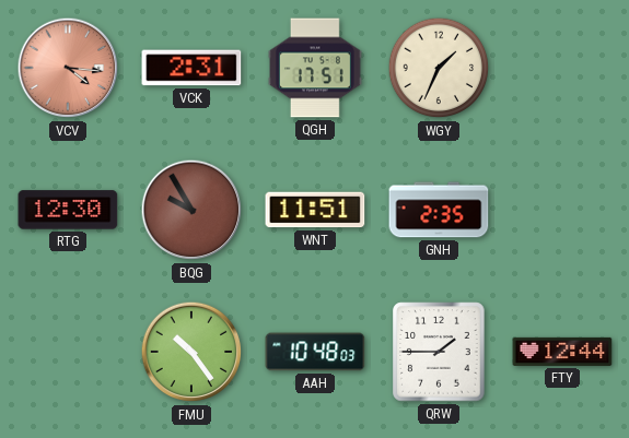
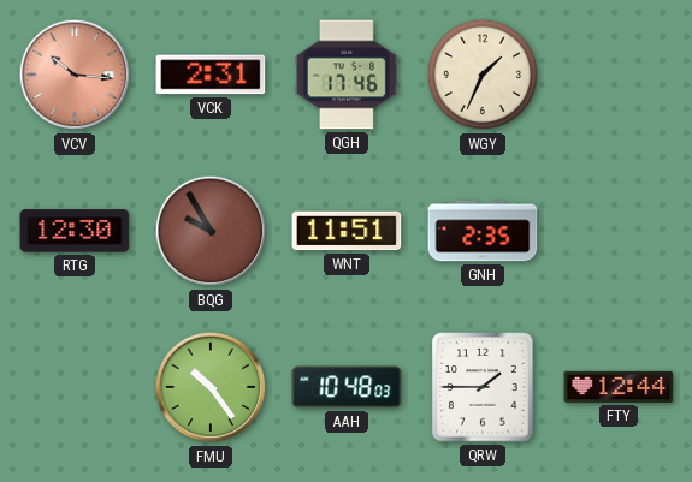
VCV: 4:16 -> 10:16 (75, 75)
QGH: 17:51 -> 17:46 (348, 75)
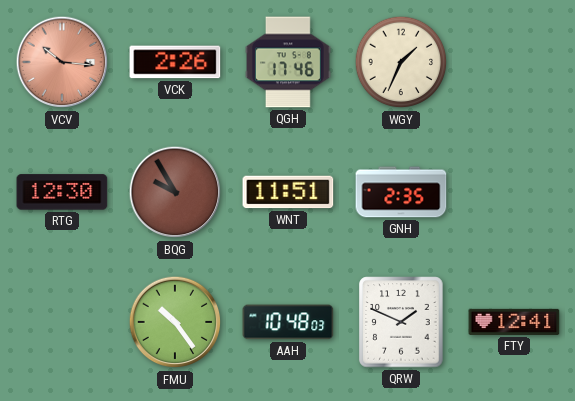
VCK: 2:31 -> 2:26 (175, 62)
QRW: 1:45 -> 1:49 (401, 322)
FTY: 12:44 -> 12:41 (514, 322)
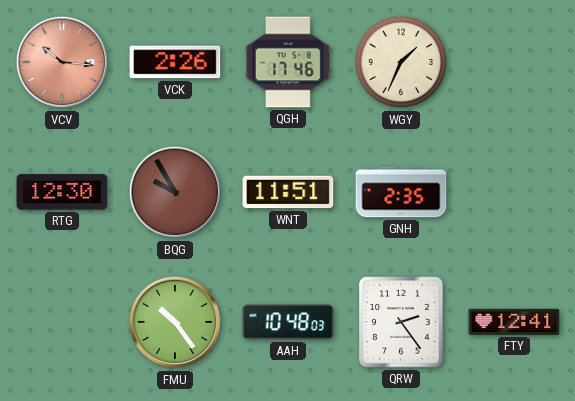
QRW: 1:49 -> 2:24 (401, 322)
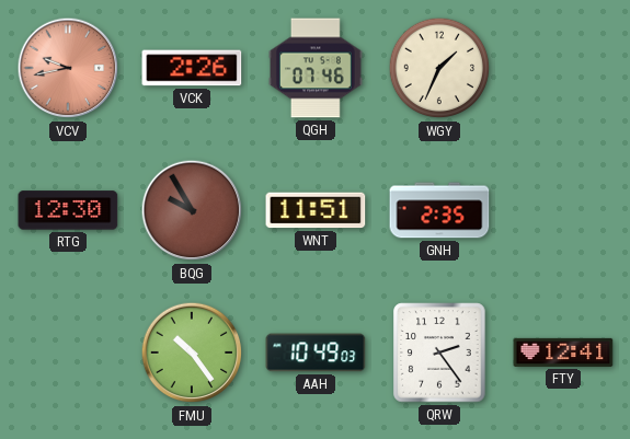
VCV: 10:16 -> 9:43 (68, 68)
QGH: 17:46 -> 07:46 (317, 68)
AAH: 10:48 -> 10:49 (316, 353)
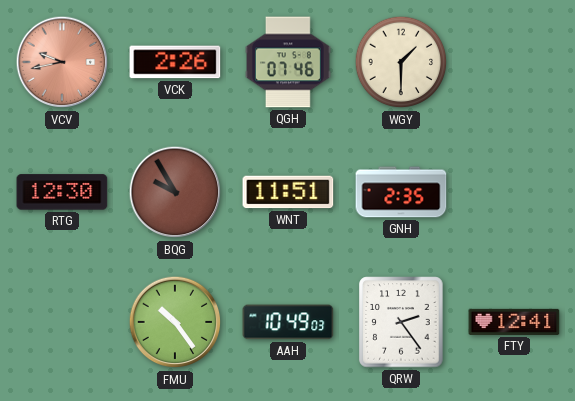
WGY: 1:34 -> 1:30 (401, 62)
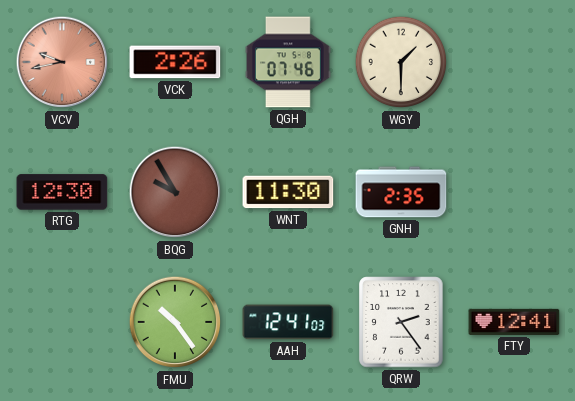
WNT: 11:51 -> 11:30 (288, 192)
AAH: 10:49 -> 12:41 (288, 322)
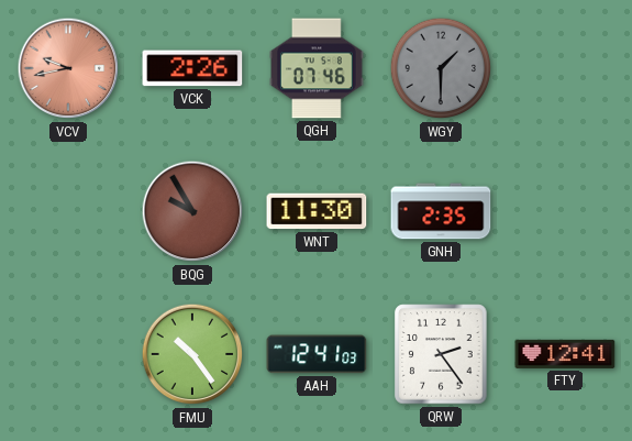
WGY dial: cream -> grey (441, 68)
RTG: 12:30 -> none (62, 192)
